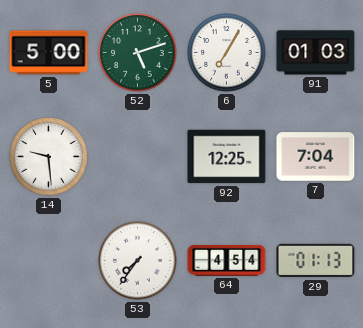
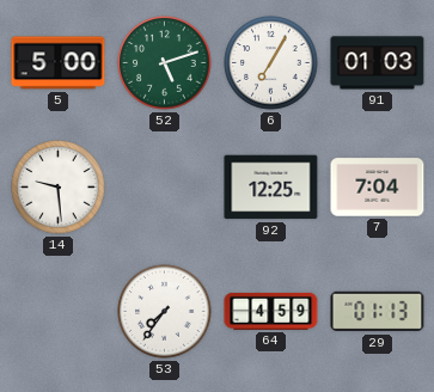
64: 4:54 -> 4:59 (271, 311)
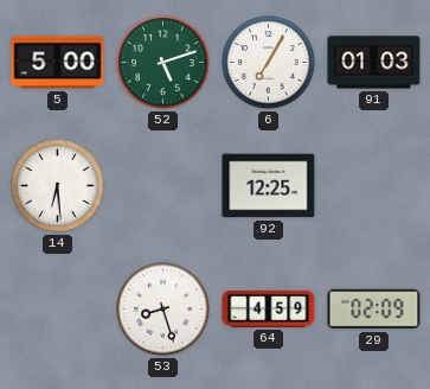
14: 9:29 -> 6:29 (58, 186)
7: 7:04 -> none (378, 188)
53: 7:36 -> 8:27 (163, 310)
29: 01:13 -> 02:09 (374, 310)
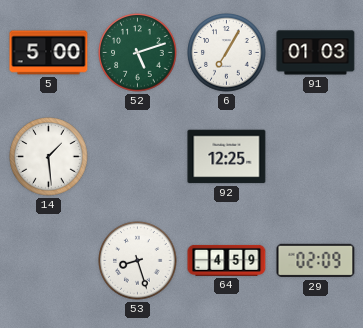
14: 6:29 -> 1:29 (49, 157)
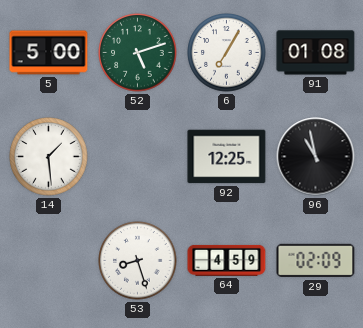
91: 01:03 -> 01:08 (316, 53)
96: none -> 10:58 (316, 157)
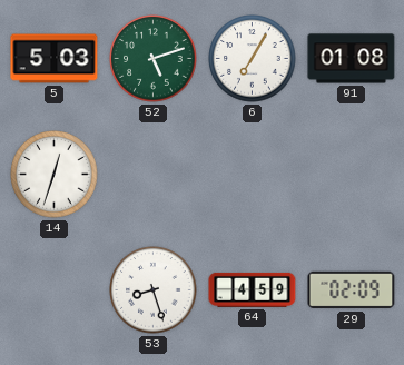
5: 5:00 -> 5:03 (55, 59)
14: 1:29 -> 12:33 (55, 175)
92: 12:25 -> none (227, 157)
96: 10:58 -> none (316, 157)
